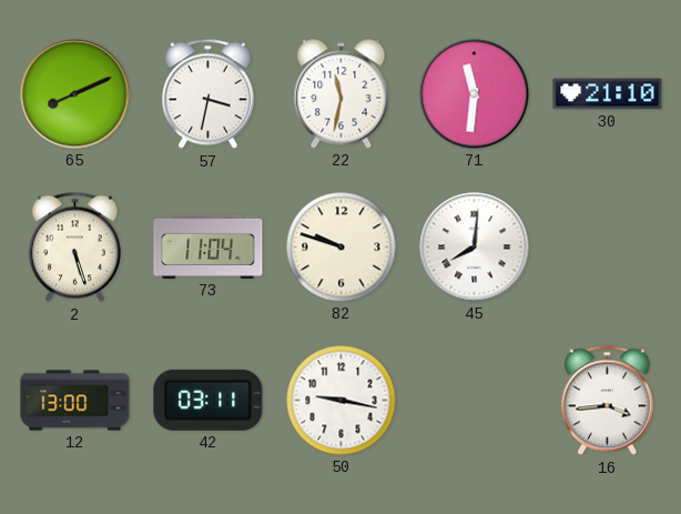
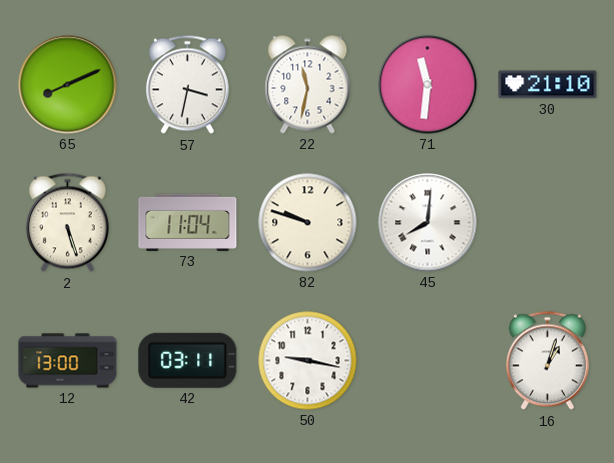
16: 3:44 -> 1:03 (547, 361)
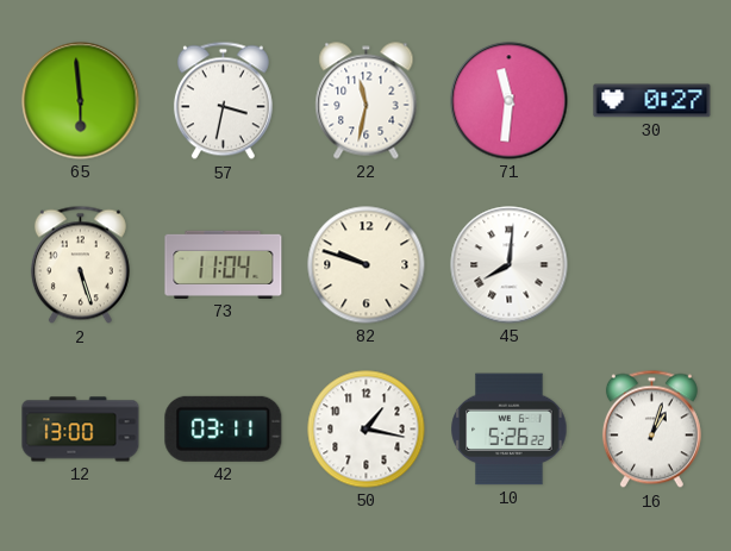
65: 8:11 -> 5:59 (81, 101)
30: 21:10 -> 0:27 (652, 101)
50: 9:17 -> 1:17 (367, 430)
10: none -> 5:26 (510, 430)
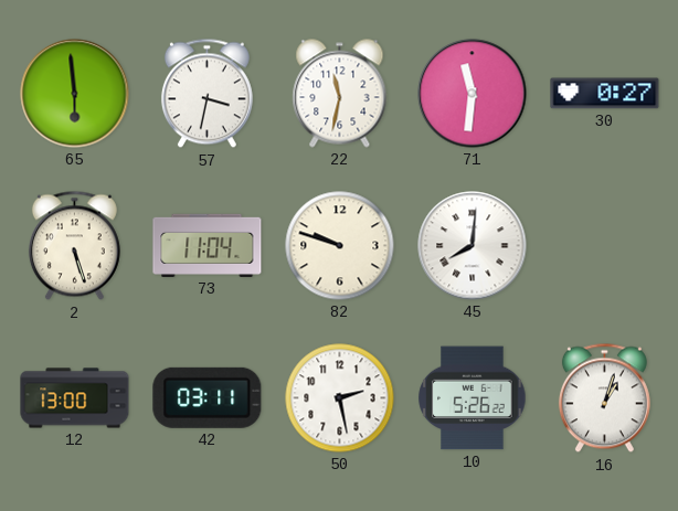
50: 1:17 -> 2:28 (340, 398)
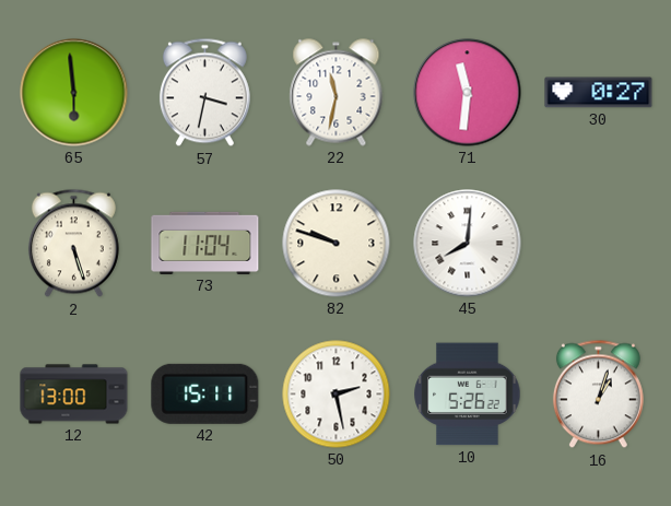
42: 03:11 -> 15:11 (205, 393)
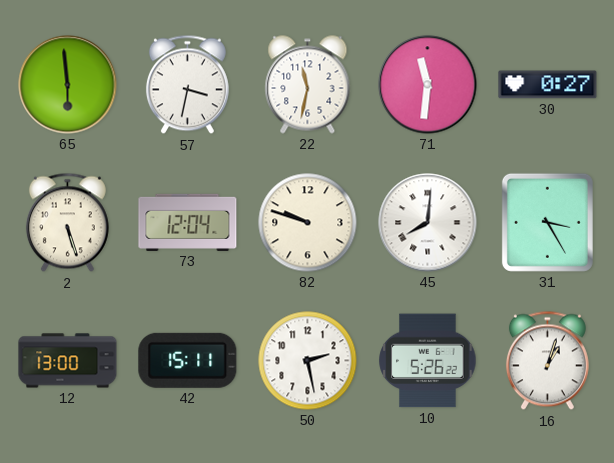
73: 11:04 -> 12:04 (188, 222)
31: none -> 3:25 (547, 222)
